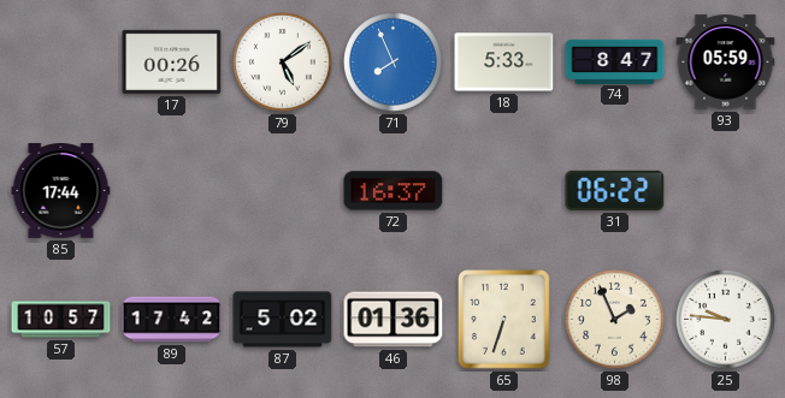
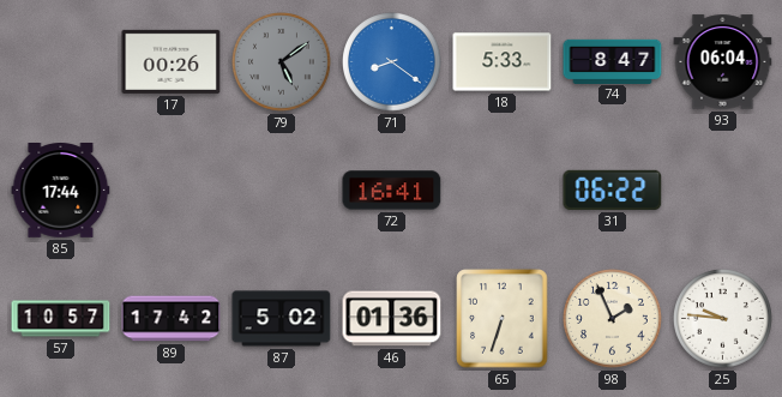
79 dial: white -> grey (282, 62)
71: 7:56 -> 8:21 (392, 62)
93: 05:59 -> 06:04 (723, 62)
72: 16:37 -> 16:41 (392, 191)
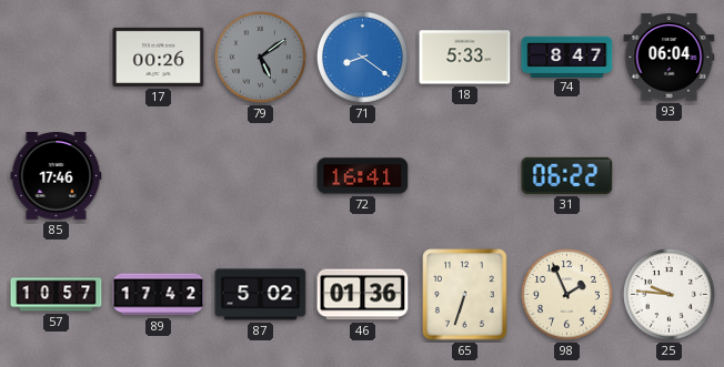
85: 17:44 -> 17:46 (57, 176)
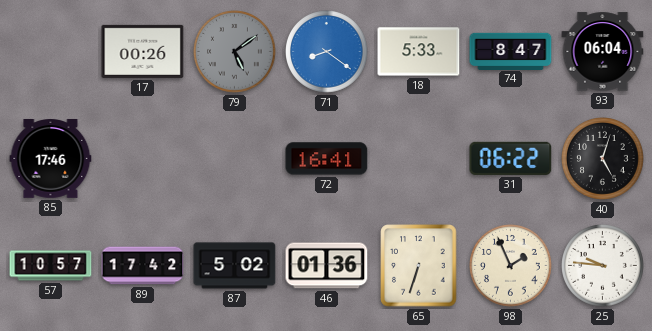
40: none -> 5:03 (603, 159)
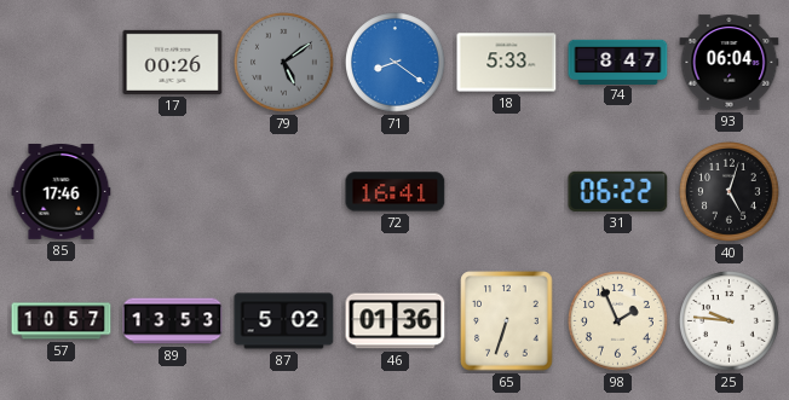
89: 17:42 -> 13:53 (173, 321)
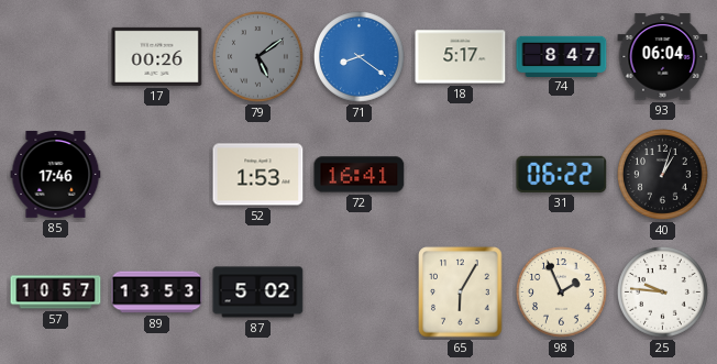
18: 5:33 -> 5:17 (461, 57)
52: none -> 1:53 (258, 175)
40: 5:03 -> 1:03 (663, 175)
46: 01:36 -> none (396, 321)
65: 6:33 -> 6:05 (461, 293)
